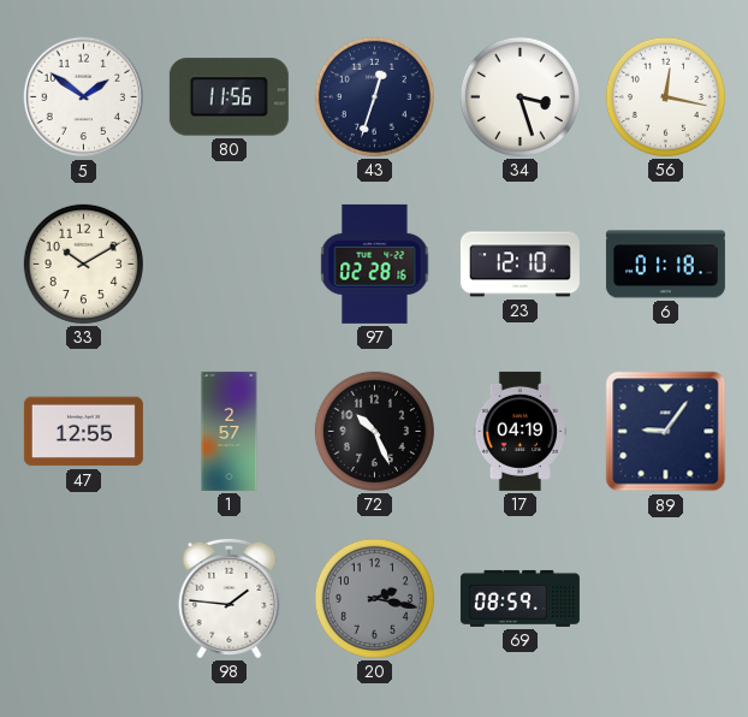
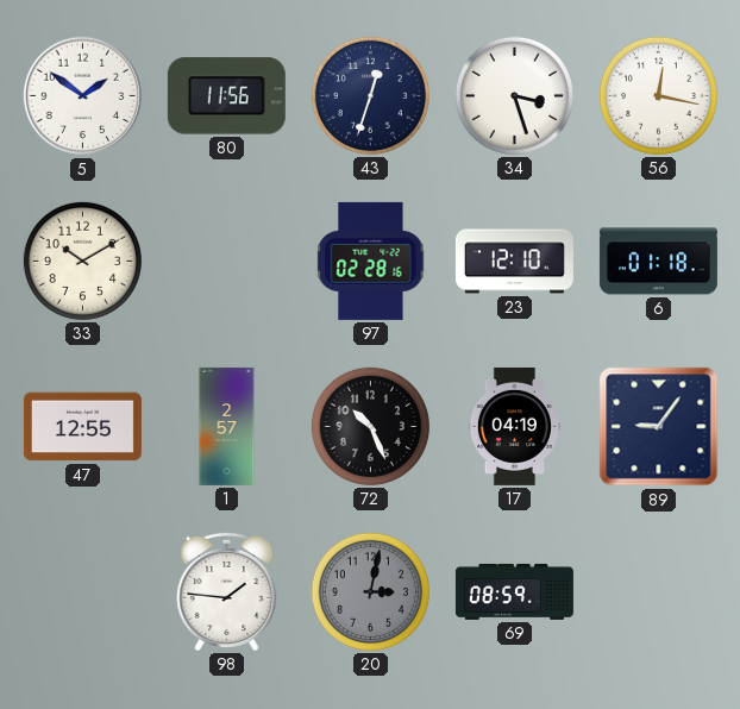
20: 2:17 -> 3:02 (370, 591)
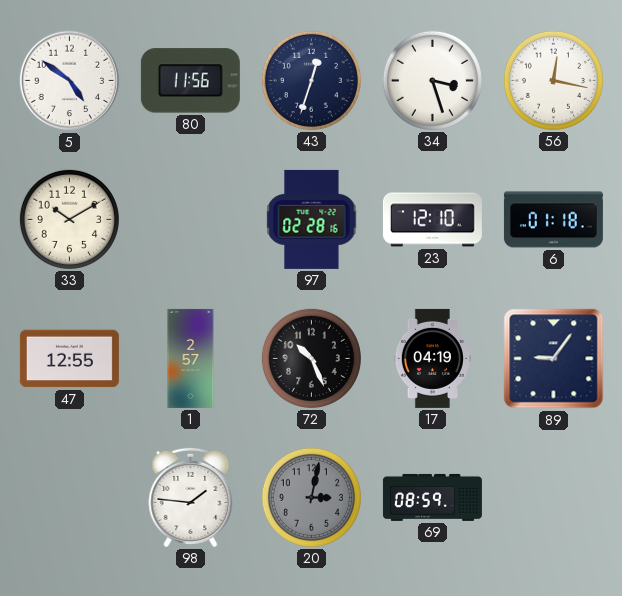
5: 1:51 -> 4:51 (70, 81)
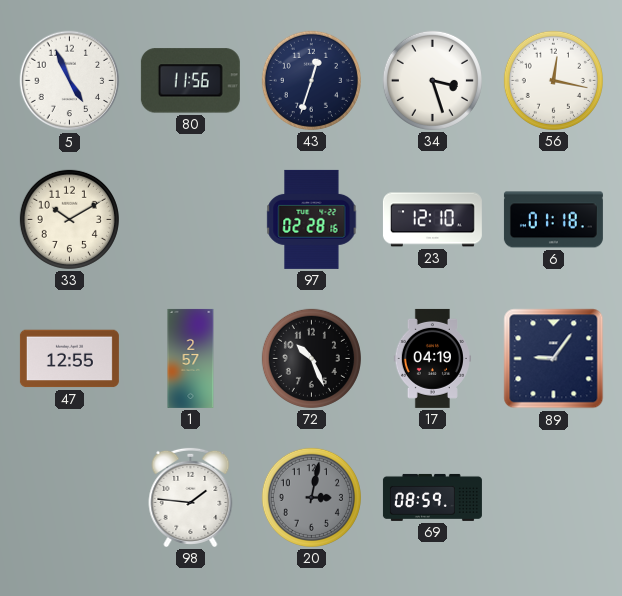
5: 4:51 -> 4:56 (70, 81)
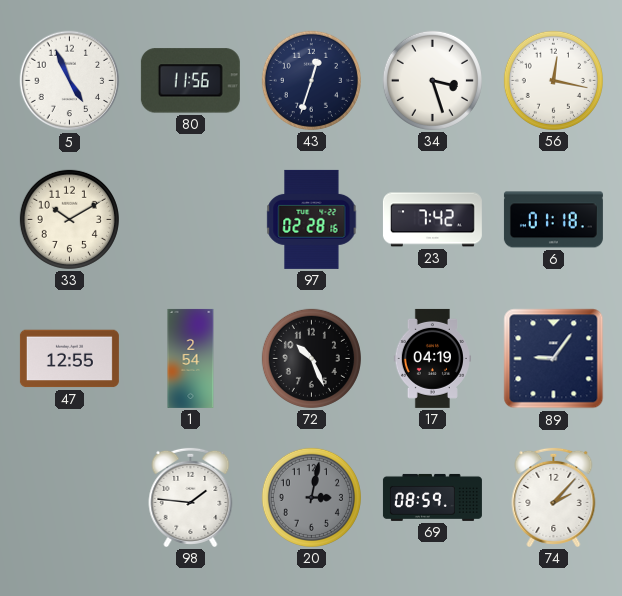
23: 12:10 -> 7:42 (432, 220)
1: 2:57 -> 2:54 (191, 358)
74: none -> 2:07 (554, 497)
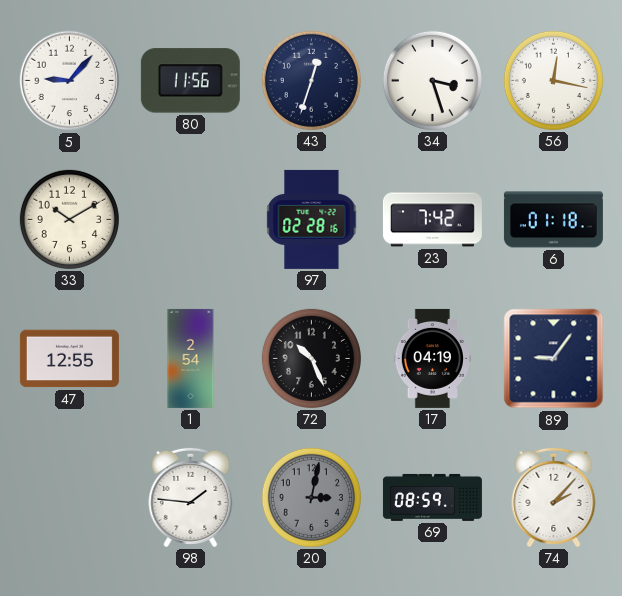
5: 4:56 -> 9:07 (70, 81)
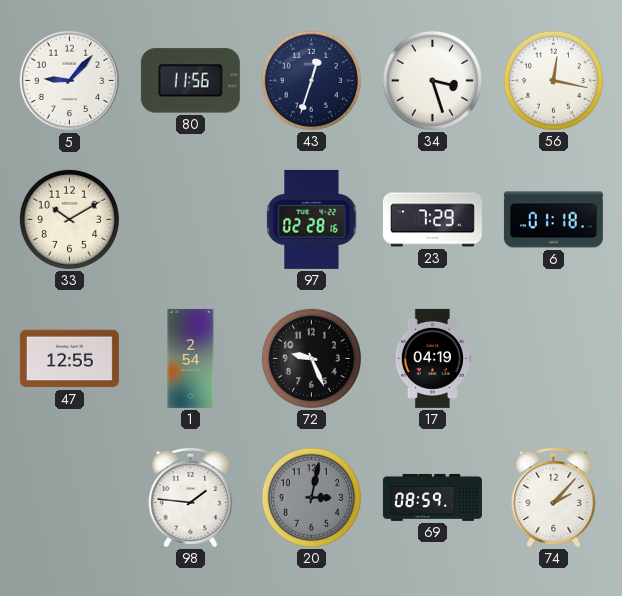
23: 7:42 -> 7:29 (432, 220)
72: 10:26 -> 9:26 (311, 358)
89: 9:06 -> none (554, 359)
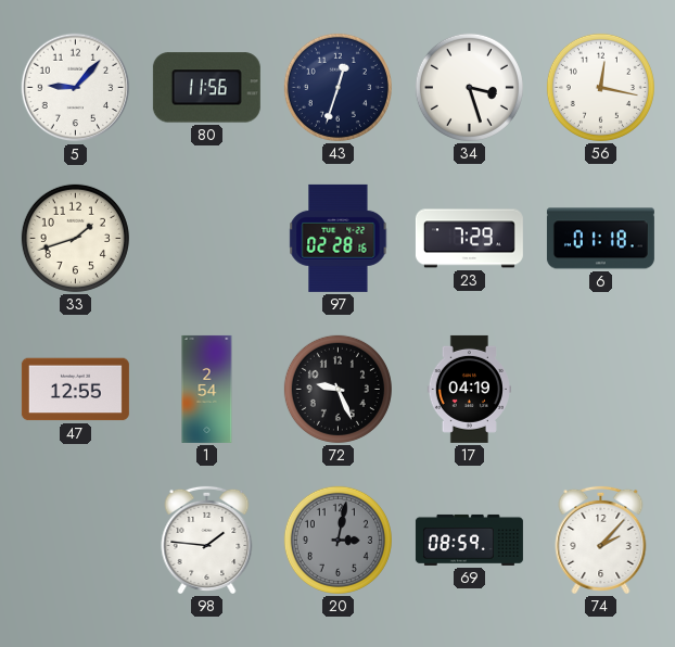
33: 10:10 -> 1:42 (75, 238)
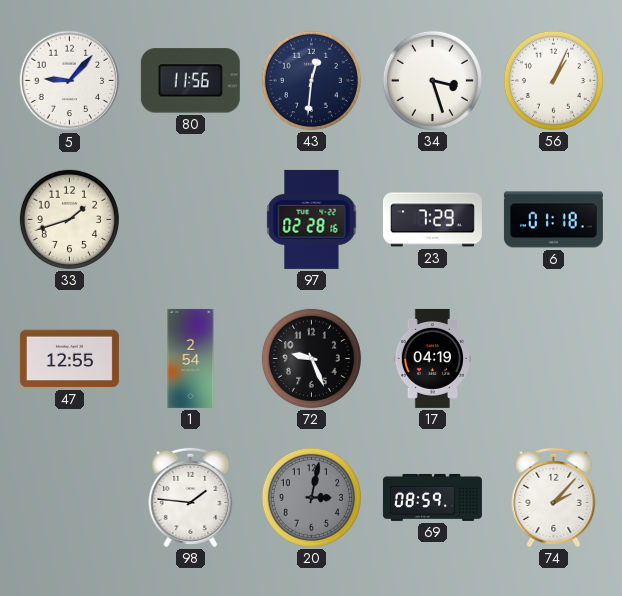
43: 12:33 -> 12:31 (311, 80)
56: 12:17 -> 1:04 (553, 80)
